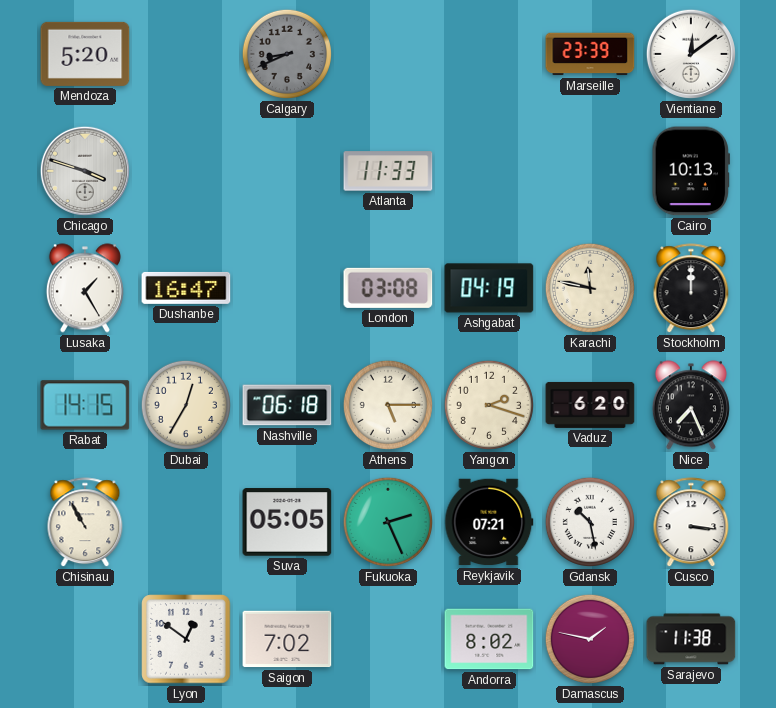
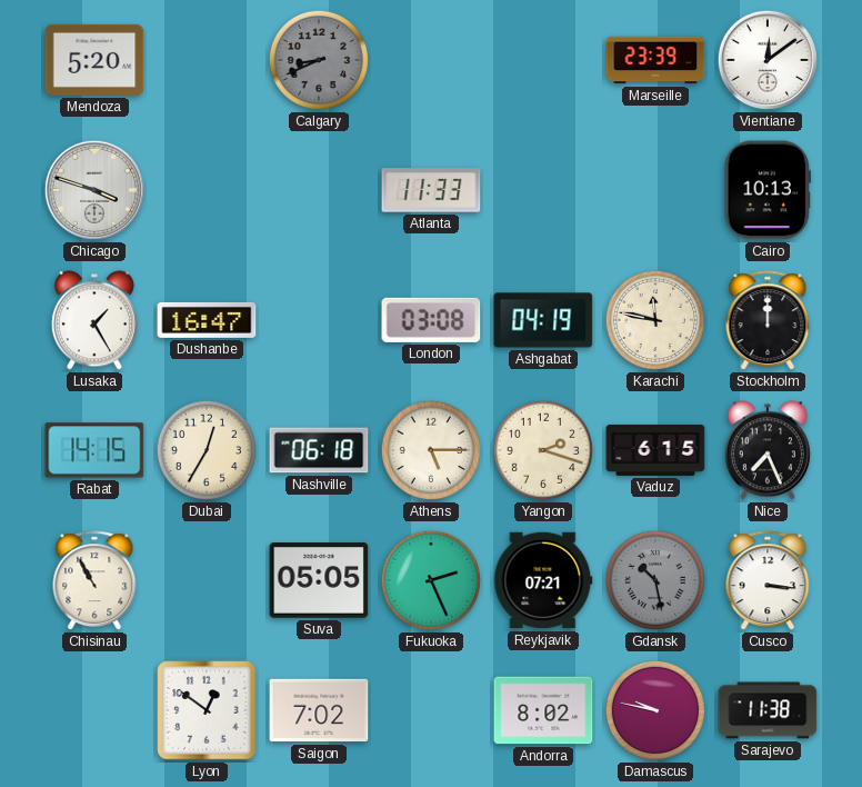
Vaduz: 6:20 -> 6:15 (655, 450)
Gdansk dial: white -> grey (655, 580)
Damascus: 1:47 -> 9:47 (655, 710)
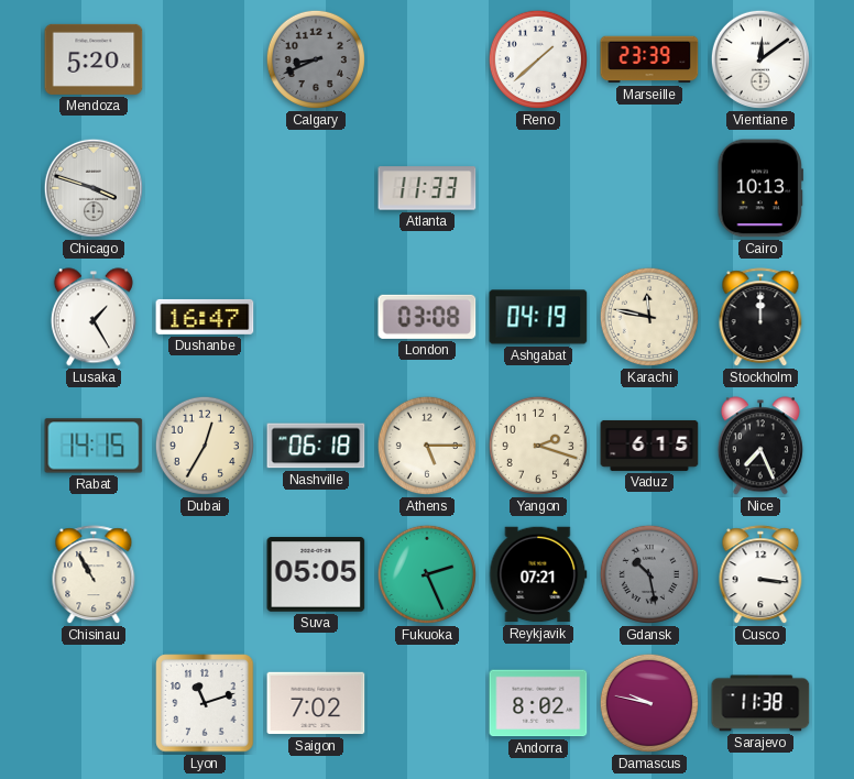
Reno: none -> 1:38 (538, 59)
Lyon: 12:51 -> 11:12 (205, 703)
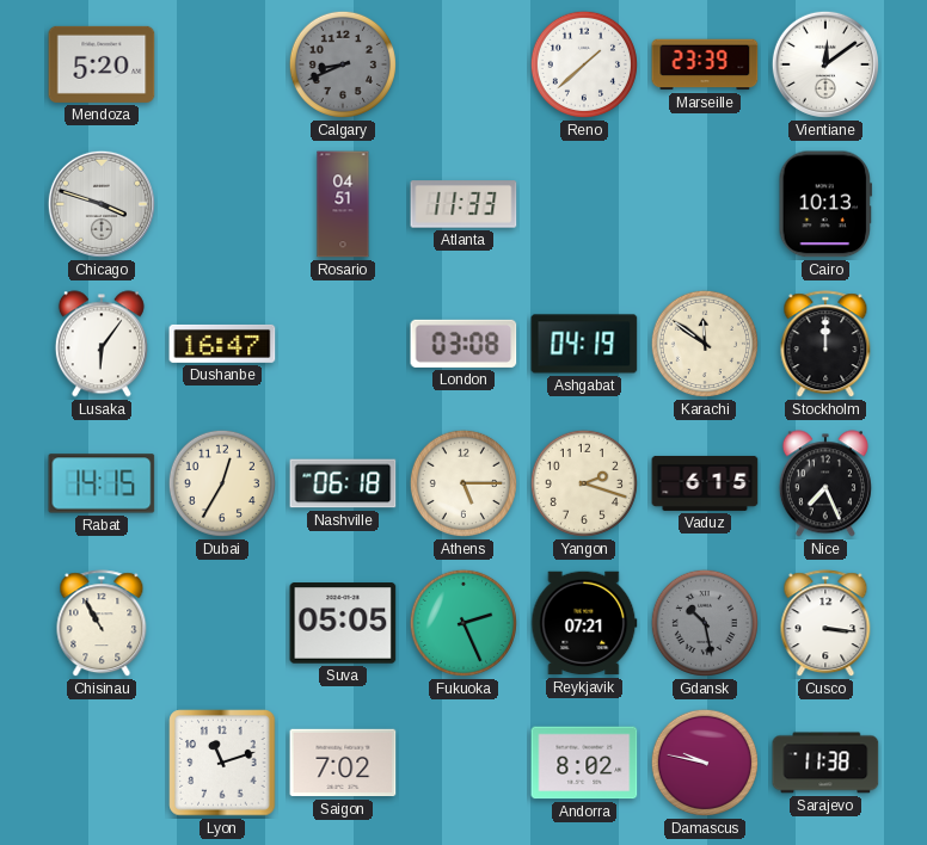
Rosario: none -> 04:51 (343, 204)
Lusaka: 1:25 -> 6:06 (102, 344)
Karachi: 11:47 -> 11:51 (705, 344)
